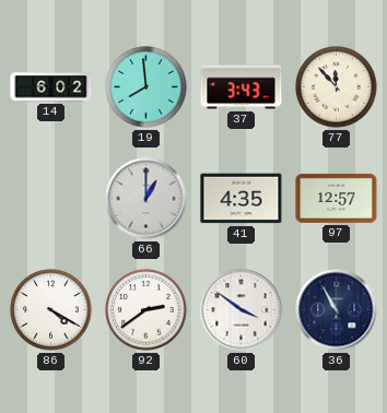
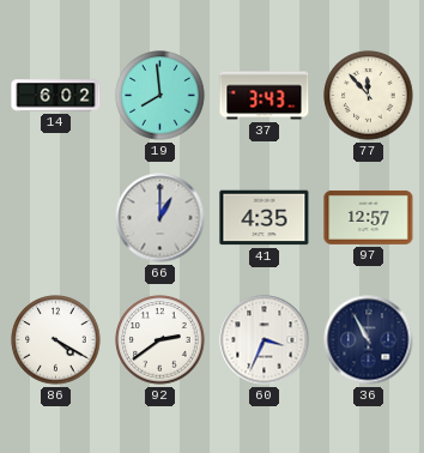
60: 3:51 -> 3:34 (265, 340)
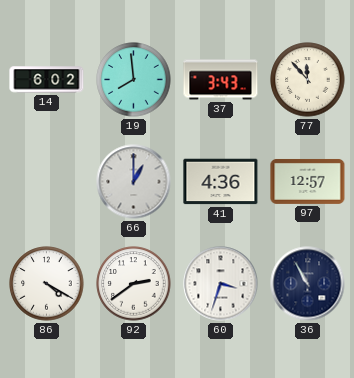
41: 4:35 -> 4:36 (221, 182)
60: 3:34 -> 3:33 (221, 284)
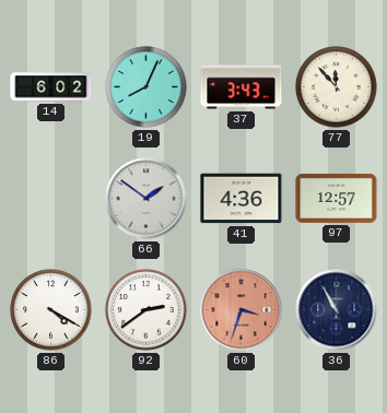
19: 7:59 -> 8:04 (146, 87)
66: 1:00 -> 1:51 (146, 199)
60 dial: white -> salmon (242, 310)
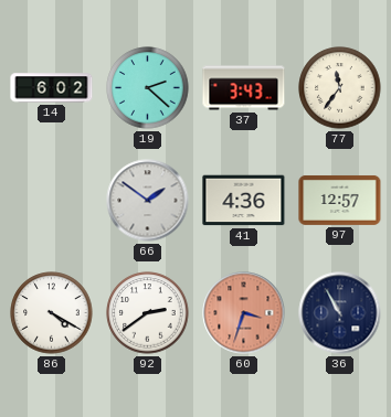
19: 8:04 -> 2:22 (148, 88)
77: 11:53 -> 11:36 (340, 88)
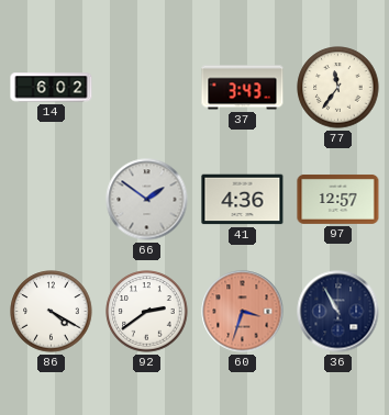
19: 2:22 -> none (148, 88)
